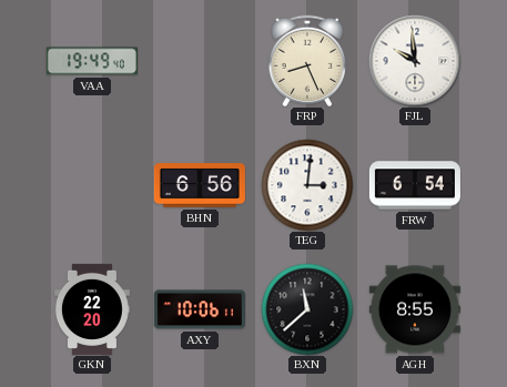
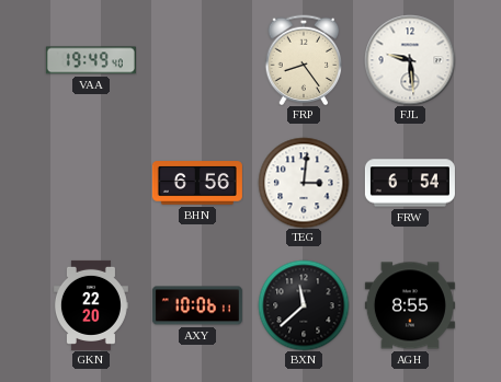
FRP: 8:26 -> 8:24 (304, 60)
FJL: 9:59 -> 9:29 (410, 60)
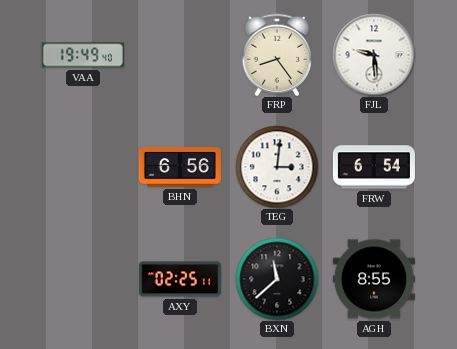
GKN: 22:20 -> none (91, 305)
AXY: 10:06 -> 02:25 (180, 279)
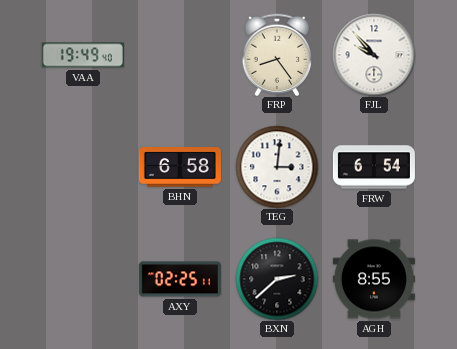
FJL: 9:29 -> 9:53 (374, 55)
BHN: 6:56 -> 6:58 (180, 167)
BXN: 11:38 -> 2:38 (277, 279)
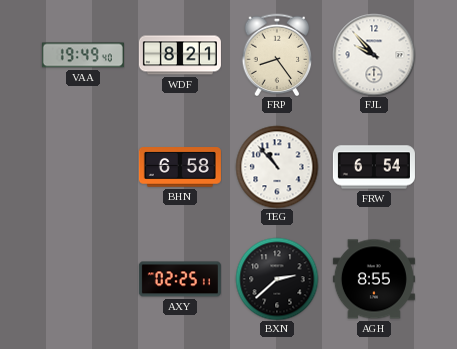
WDF: none -> 8:21 (180, 55)
TEG: 3:01 -> 10:53 (277, 167)
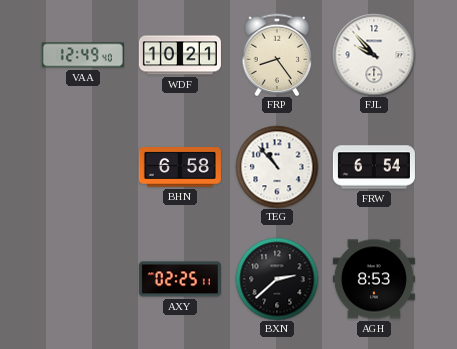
VAA: 19:49 -> 12:49 (83, 55)
WDF: 8:21 -> 10:21 (180, 55)
AGH: 8:55 -> 8:53 (374, 279)
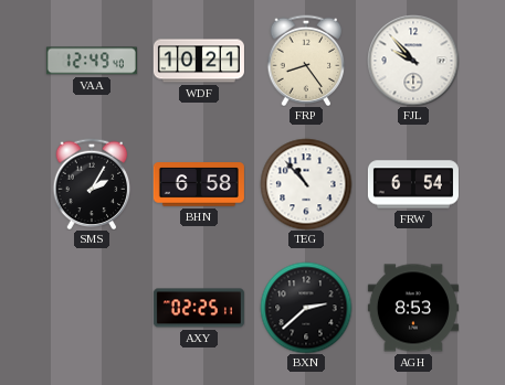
SMS: none -> 2:05 (92, 184)
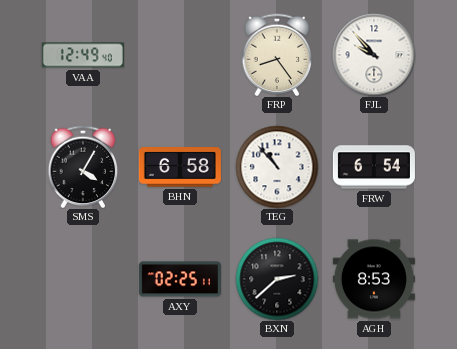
WDF: 10:21 -> none (199, 61)
SMS: 2:05 -> 4:05 (83, 167)
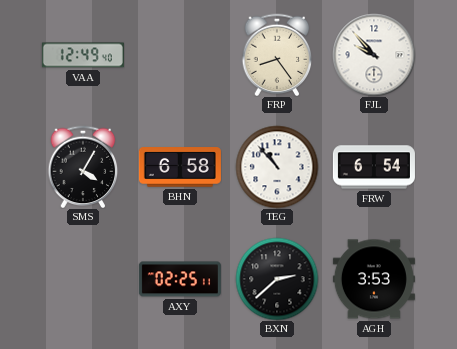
AGH: 8:53 -> 3:53 (374, 279)
